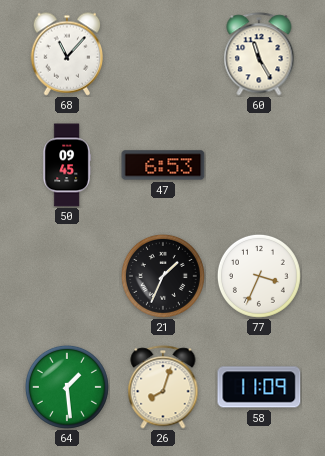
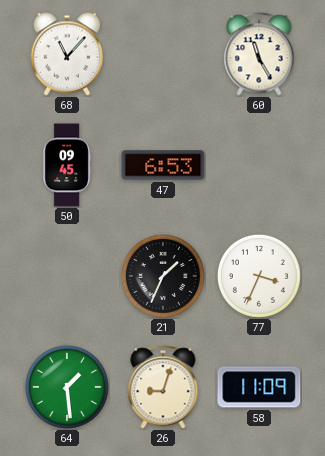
26: 8:03 -> 9:03 (163, 387)
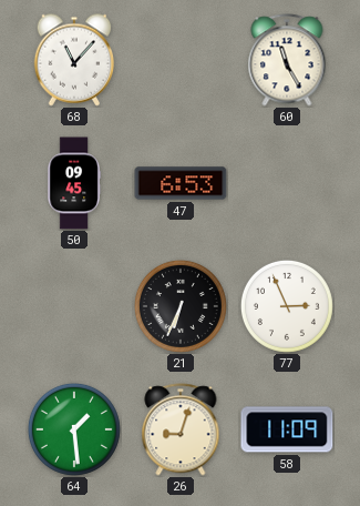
21: 1:34 -> 6:34 (181, 306)
77: 3:34 -> 2:56 (287, 306)
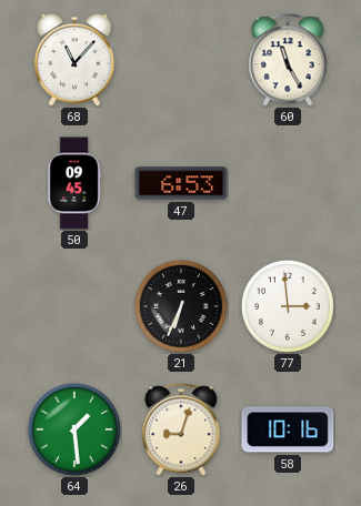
77: 2:56 -> 2:59 (288, 306)
58: 11:09 -> 10:16 (288, 429)
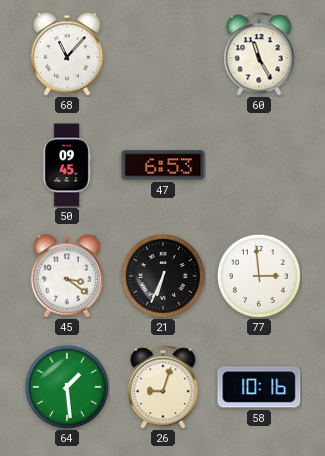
45: none -> 3:21 (67, 276)
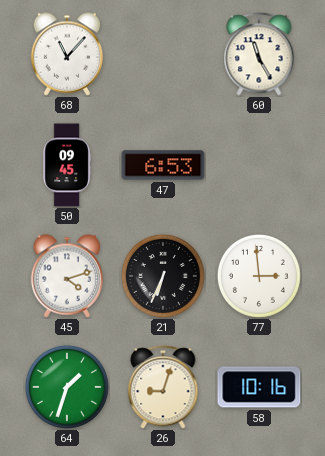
45: 3:21 -> 4:12 (67, 276)
64: 1:29 -> 1:33 (67, 387)
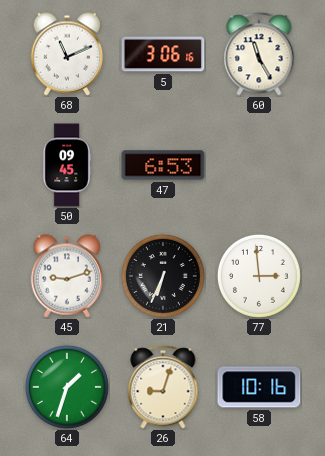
68: 11:07 -> 11:11 (67, 54)
5: none -> 3:06 (163, 54)
45: 4:12 -> 9:12 (67, 276)
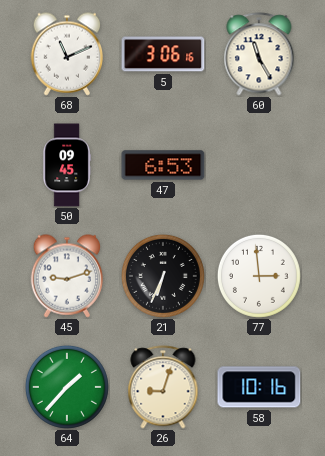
64: 1:33 -> 1:37 (67, 387)
